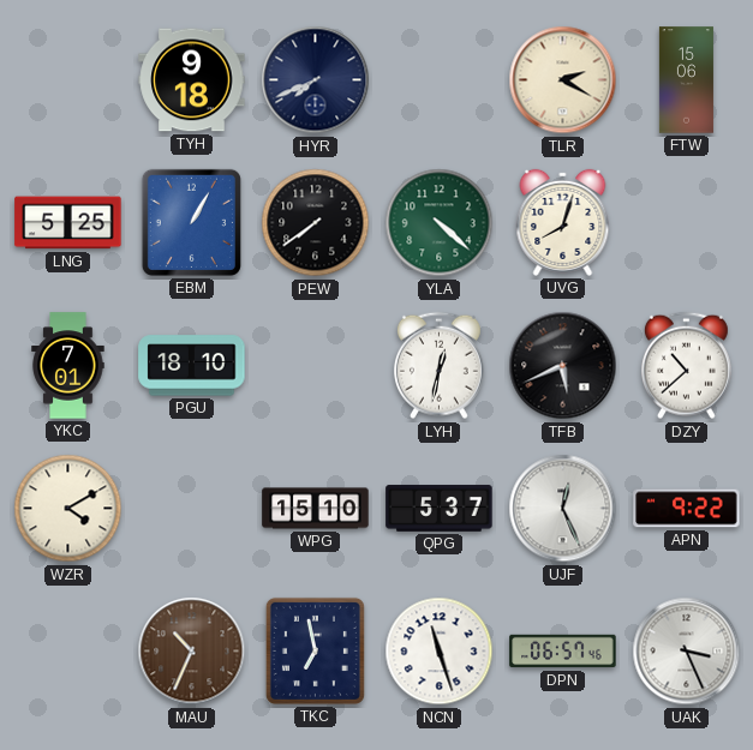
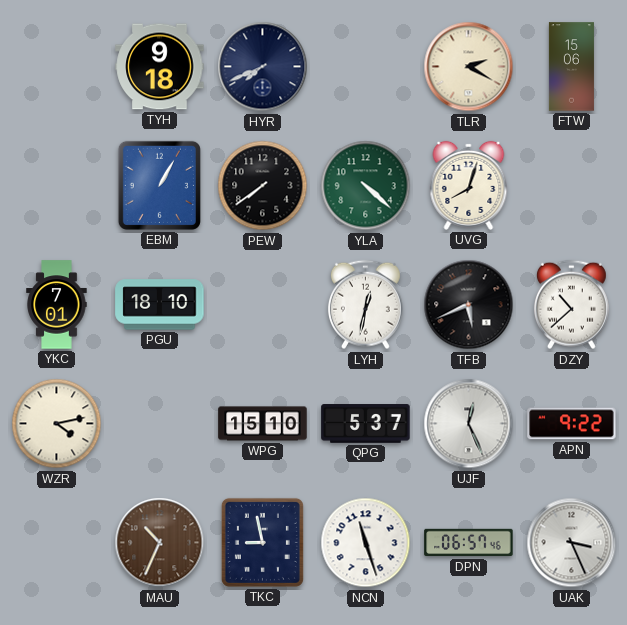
LNG: 5:25 -> none (68, 223)
WZR: 4:10 -> 4:13 (57, 424)
TKC: 6:58 -> 8:58 (262, 542)
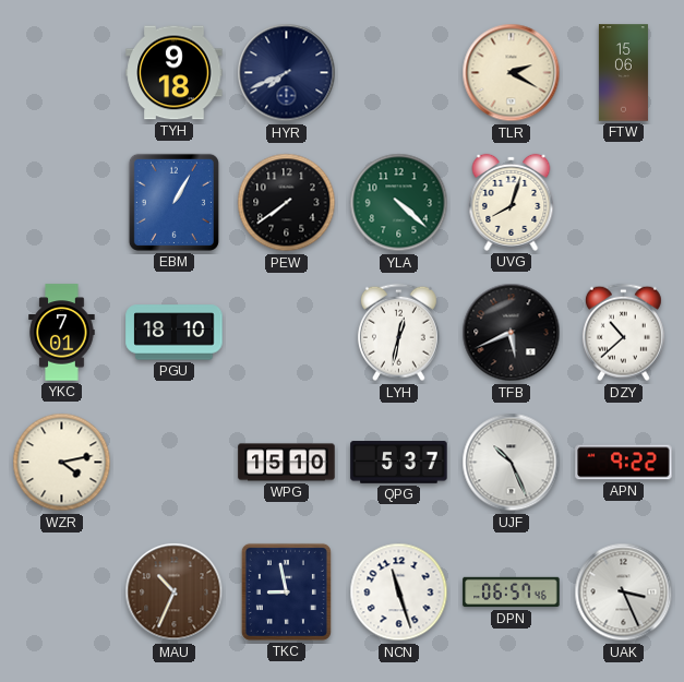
UJF: 12:26 -> 10:26 (512, 463)
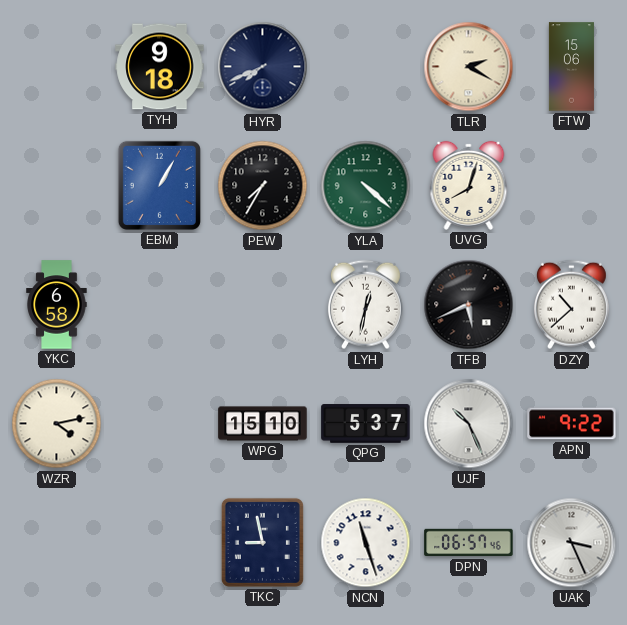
PEW: 7:39 -> 7:35 (263, 186)
YKC: 7:01 -> 6:58 (57, 305)
PGU: 18:10 -> none (175, 333)
MAU: 10:34 -> none (175, 593)
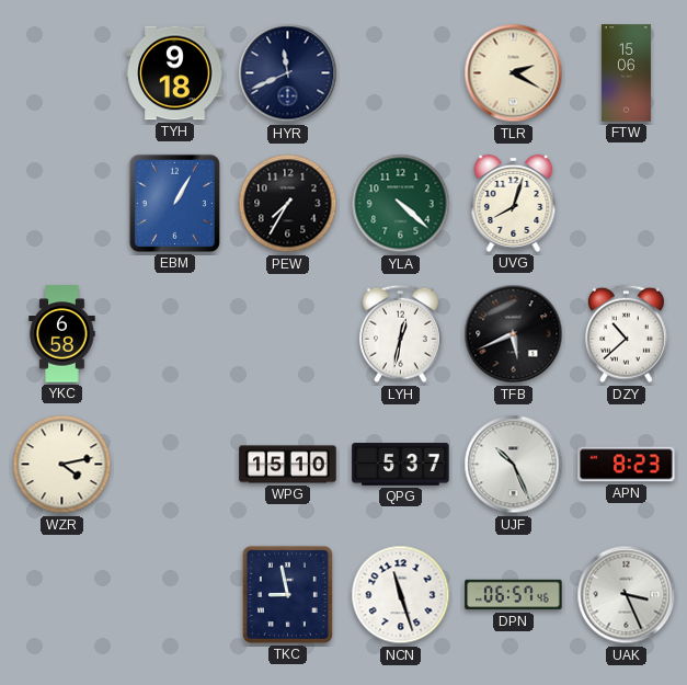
HYR: 7:41 -> 11:41 (288, 73)
APN: 9:22 -> 8:23 (627, 465)
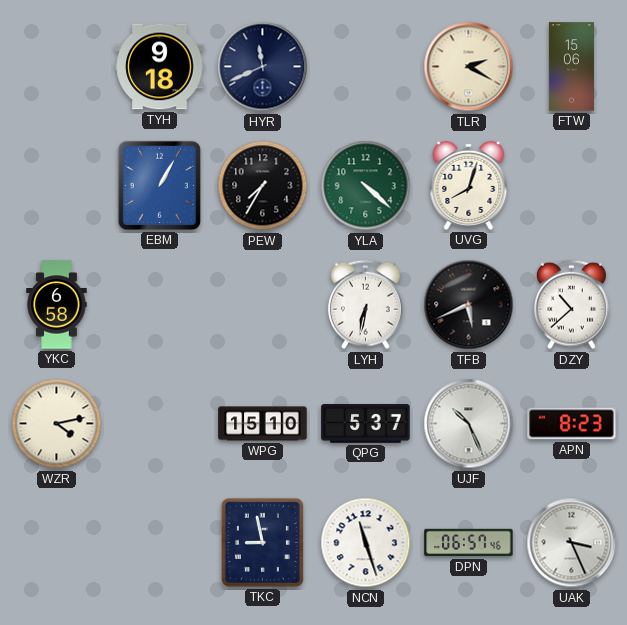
LYH: 12:32 -> 6:32 (365, 305)
